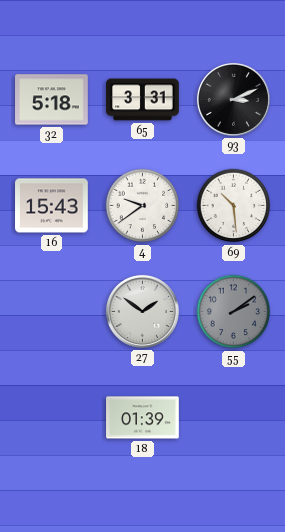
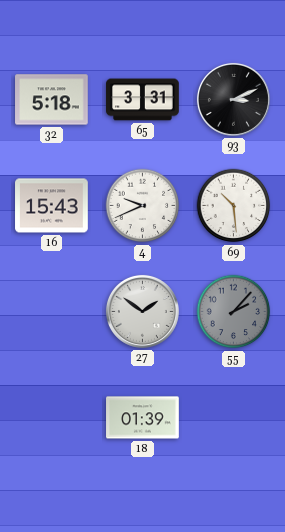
4: 9:39 -> 9:41 (143, 206)
55: 2:09 -> 2:07 (234, 312)
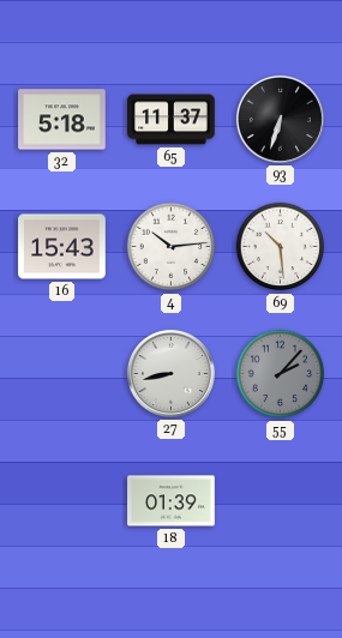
65: 3:31 -> 11:37 (172, 120)
93: 3:11 -> 6:33 (280, 119)
4: 9:41 -> 10:14 (172, 247)
27: 1:51 -> 8:43 (170, 373)
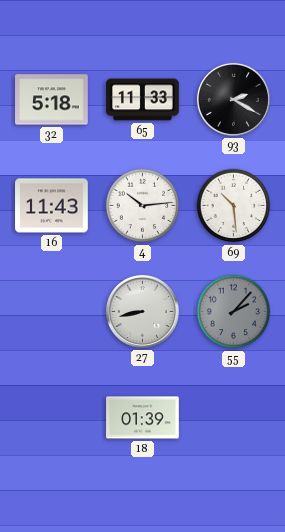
65: 11:37 -> 11:33 (143, 100)
93: 6:33 -> 2:20 (233, 99)
16: 15:43 -> 11:43 (52, 206)
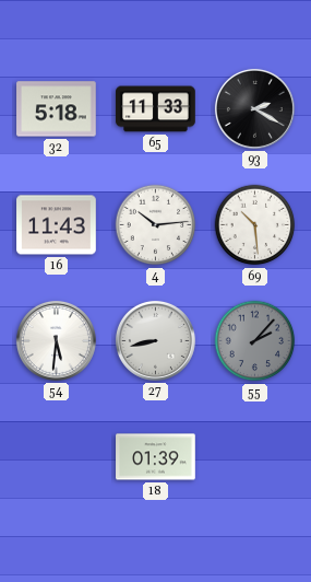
54: none -> 5:31 (56, 340)
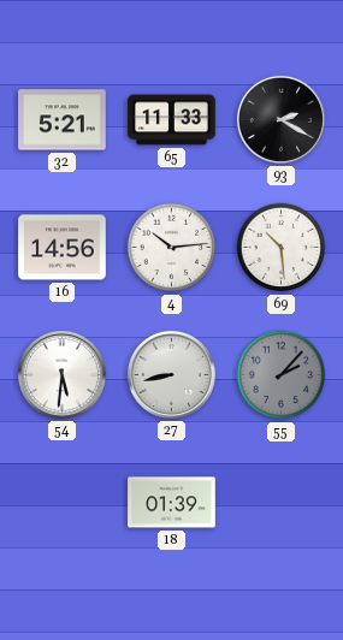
32: 5:18 -> 5:21 (63, 120)
16: 11:43 -> 14:56 (63, 248)
